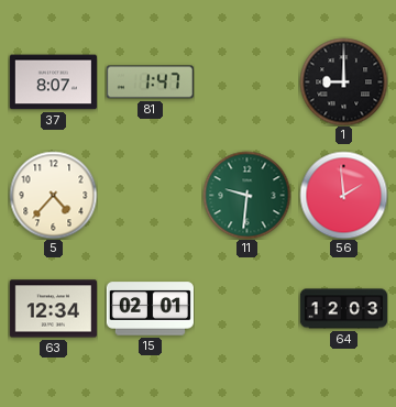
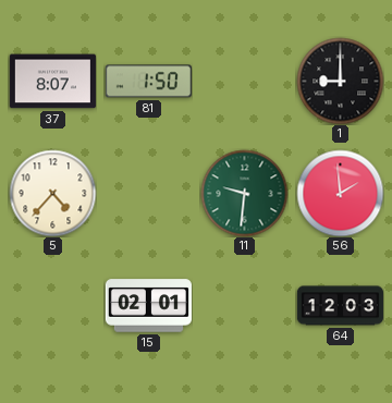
81: 1:47 -> 1:50 (148, 82)
63: 12:34 -> none (53, 309)
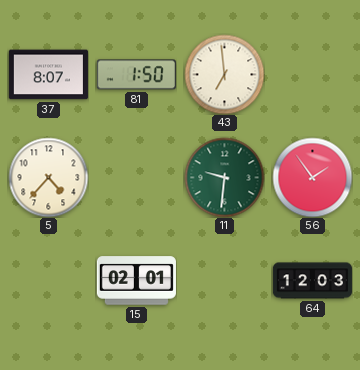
43: none -> 6:59 (224, 74)
1: 9:00 -> none (340, 81)
56: 1:59 -> 1:54 (312, 177)
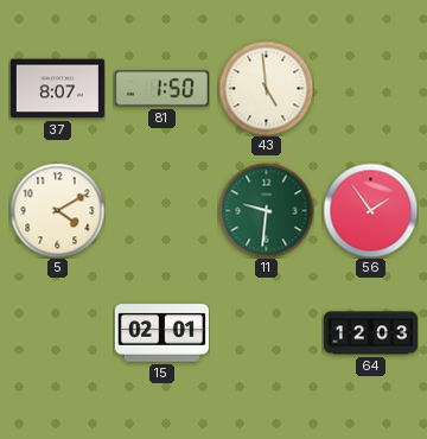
43: 6:59 -> 4:59 (266, 88)
5: 4:37 -> 4:10 (57, 210)
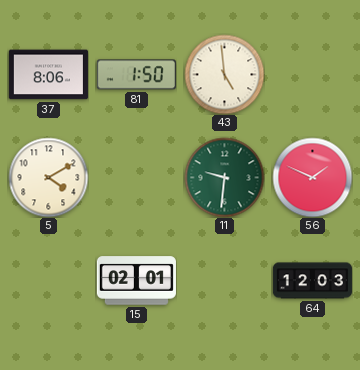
37: 8:07 -> 8:06 (48, 75)
56: 1:54 -> 1:49 (312, 177)
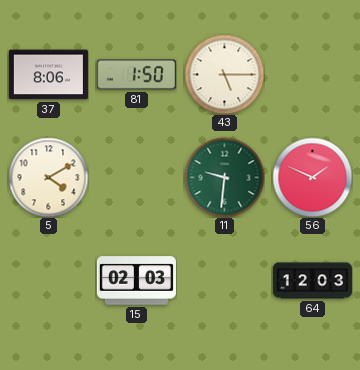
43: 4:59 -> 5:15 (224, 74)
15: 02:01 -> 02:03 (136, 281)
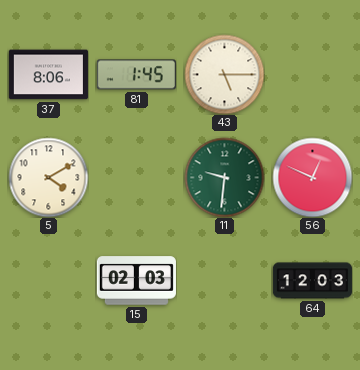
81: 1:50 -> 1:45 (136, 75)
56: 1:49 -> 12:49 (312, 177)
